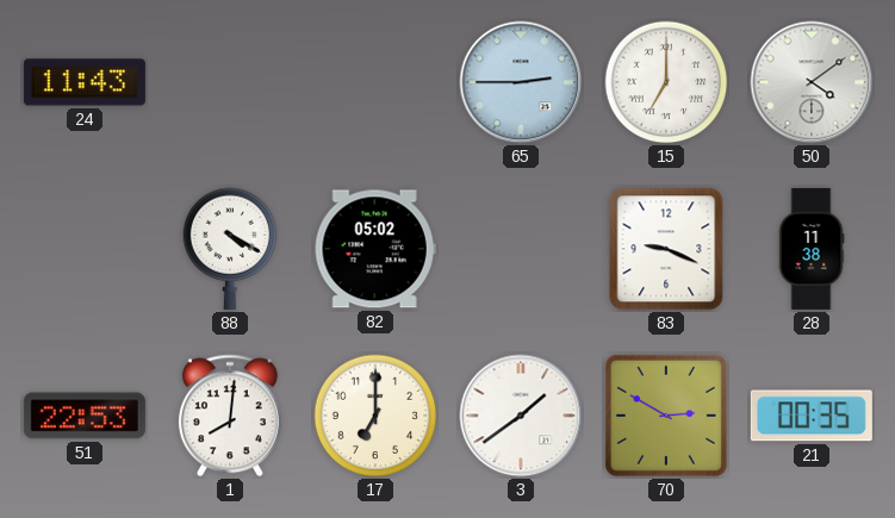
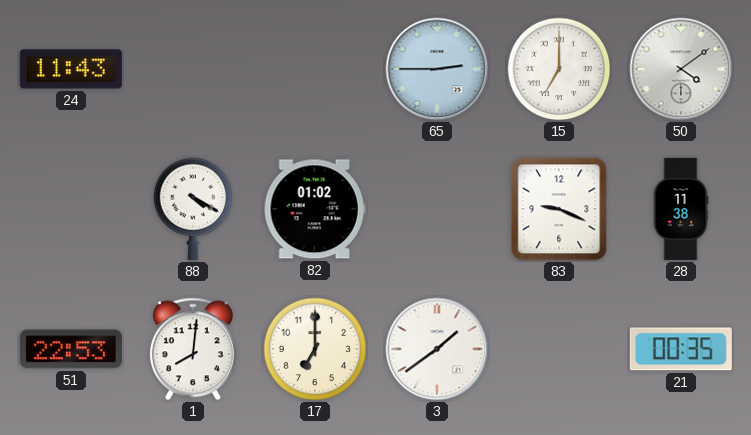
82: 05:02 -> 01:02 (315, 209)
70: 2:50 -> none (666, 416)
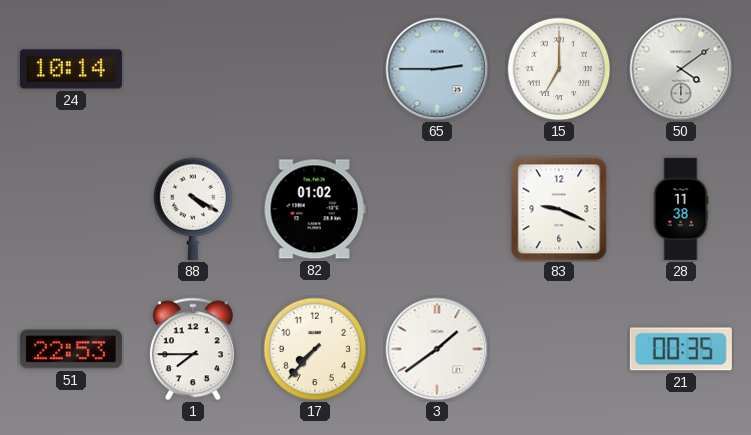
24: 11:43 -> 10:14 (71, 69)
1: 8:01 -> 7:45 (193, 349)
17: 7:00 -> 7:37 (315, 349)
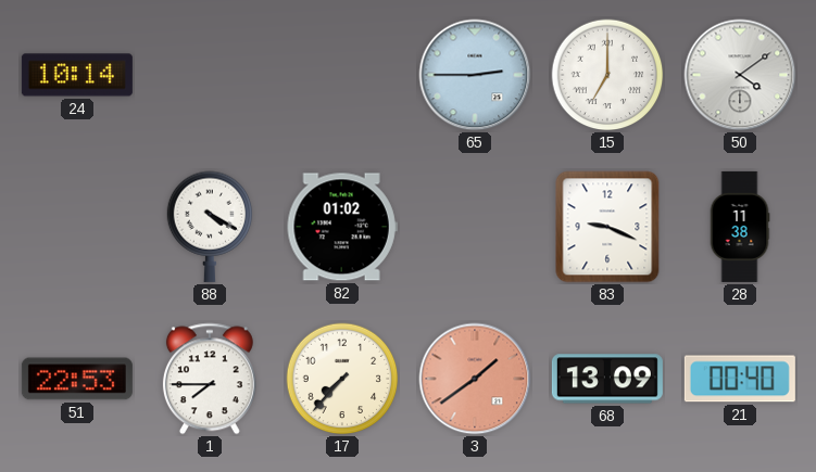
3 dial: white -> salmon (475, 379)
68: none -> 13:09 (607, 379)
21: 00:35 -> 00:40 (740, 379)
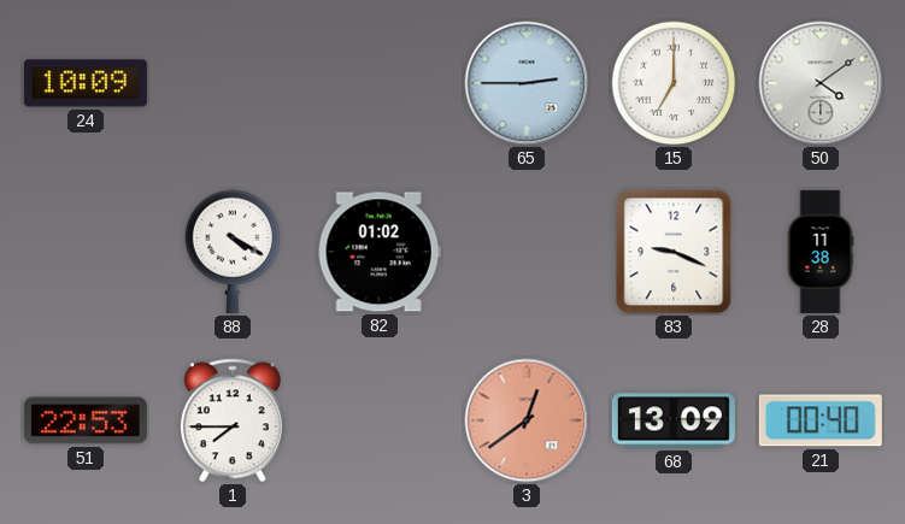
24: 10:14 -> 10:09 (86, 83)
17: 7:37 -> none (342, 379)
3: 1:39 -> 12:39 (527, 420)
